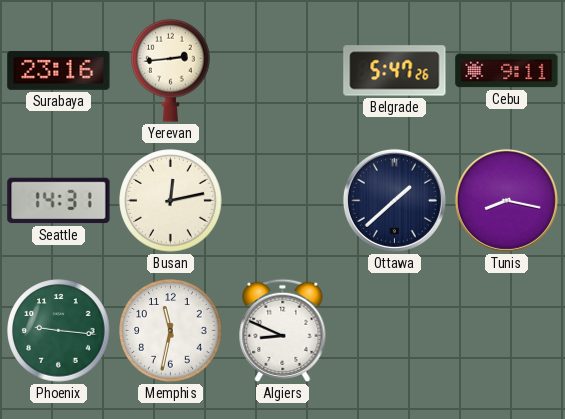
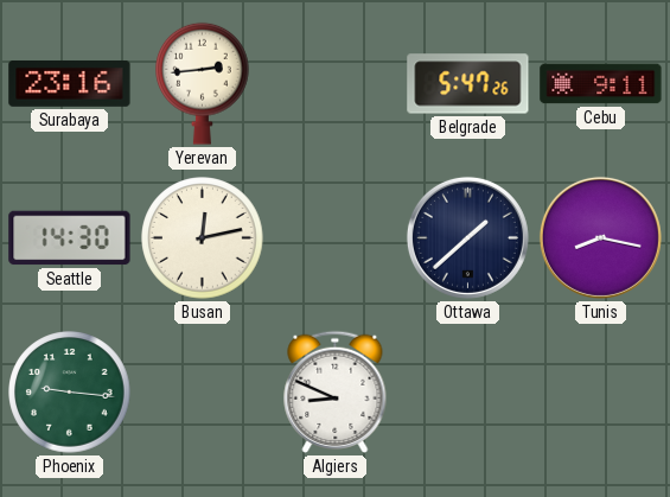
Seattle: 14:31 -> 14:30 (70, 238)
Memphis: 11:32 -> none (171, 331)
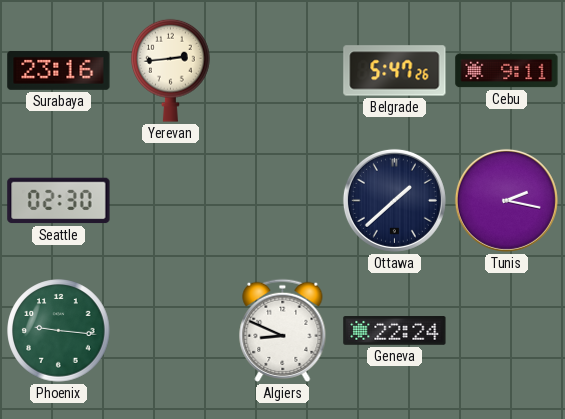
Seattle: 14:30 -> 02:30 (59, 201)
Busan: 12:13 -> none (203, 238)
Tunis: 8:17 -> 2:17 (506, 200)
Geneva: none -> 22:24 (395, 331)
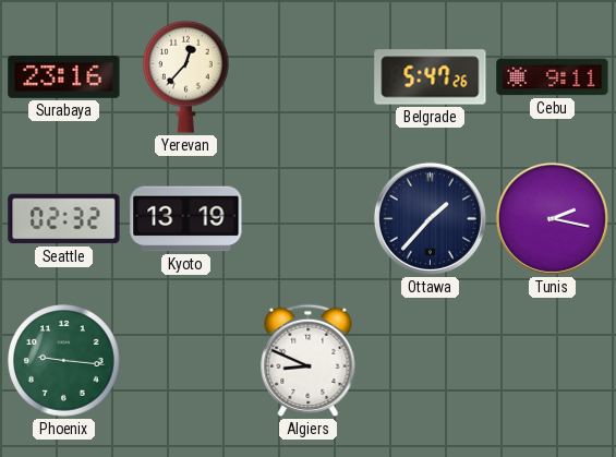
Yerevan: 2:44 -> 12:37 (186, 76)
Seattle: 02:30 -> 02:32 (64, 219)
Kyoto: none -> 13:19 (186, 219)
Ottawa: 1:38 -> 1:37 (430, 218)
Geneva: 22:24 -> none (395, 331)
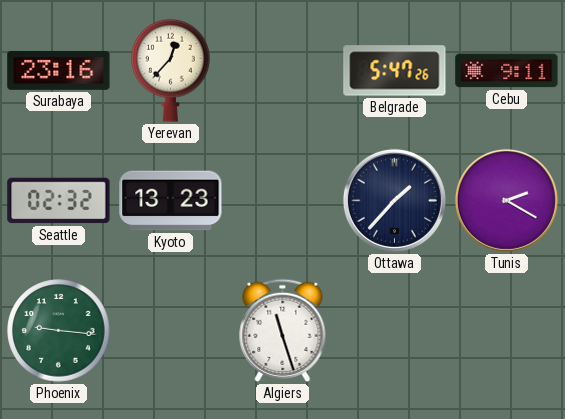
Kyoto: 13:19 -> 13:23 (171, 201)
Tunis: 2:17 -> 2:20 (506, 200)
Algiers: 8:49 -> 11:27 (283, 330)
